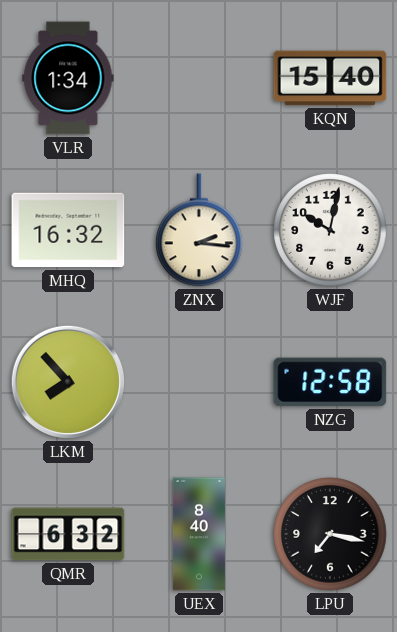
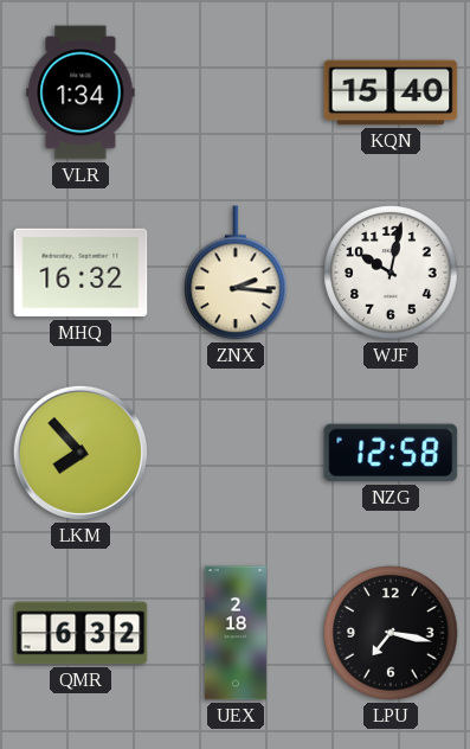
UEX: 8:40 -> 2:18 (236, 633)
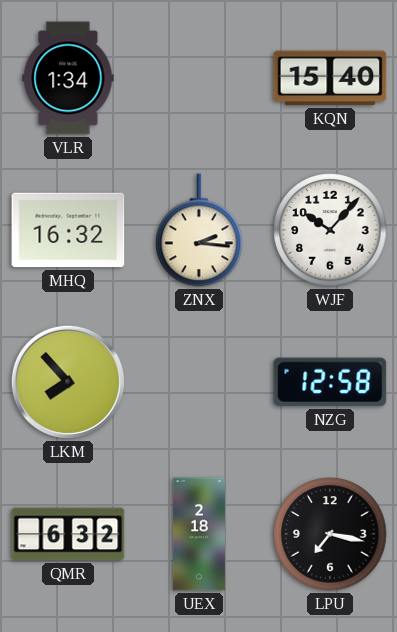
WJF: 10:02 -> 10:07 (330, 230)
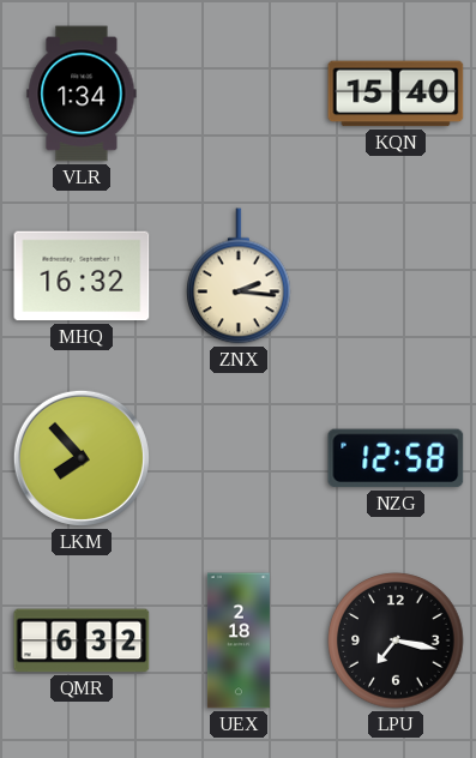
WJF: 10:07 -> none (330, 230)
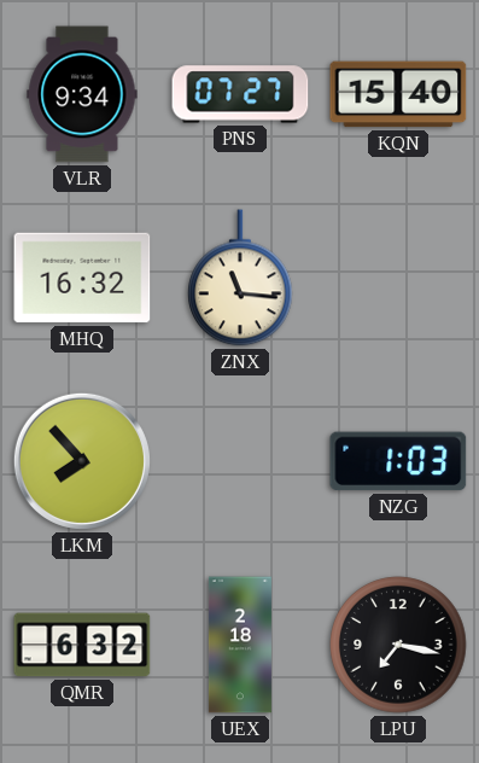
VLR: 1:34 -> 9:34 (82, 94)
PNS: none -> 07:27 (240, 94)
ZNX: 2:16 -> 11:16 (240, 278)
NZG: 12:58 -> 1:03 (398, 461)
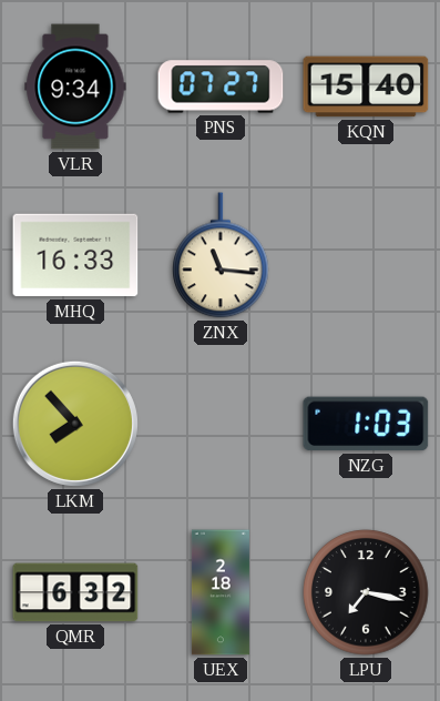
MHQ: 16:32 -> 16:33 (75, 255)
